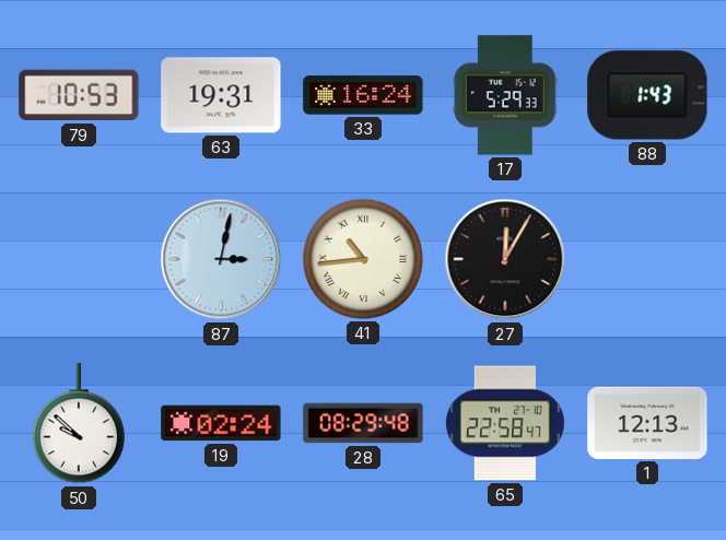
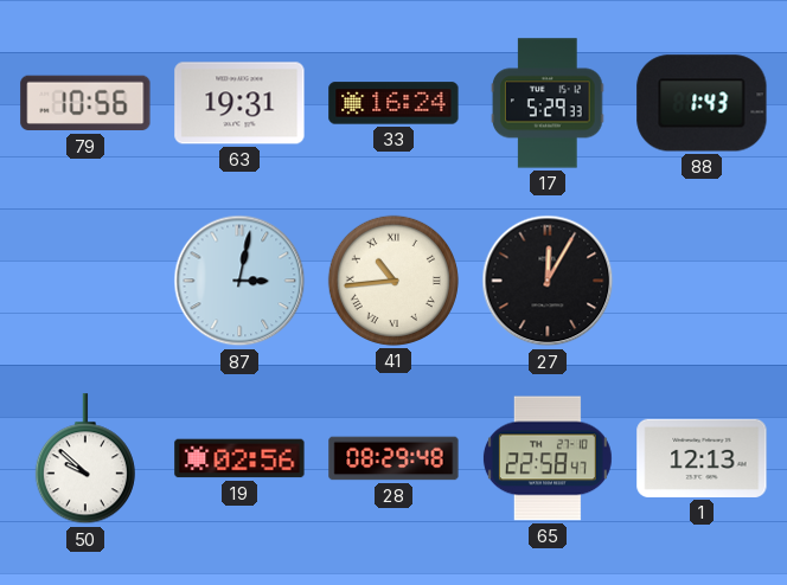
79: 10:53 -> 10:56 (85, 103)
19: 02:24 -> 02:56 (239, 458)
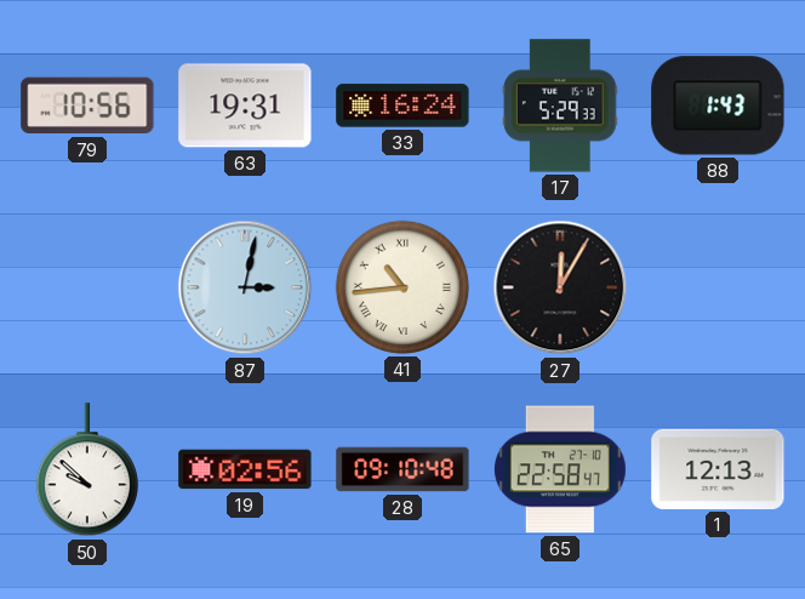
28: 08:29 -> 09:10 (402, 469)
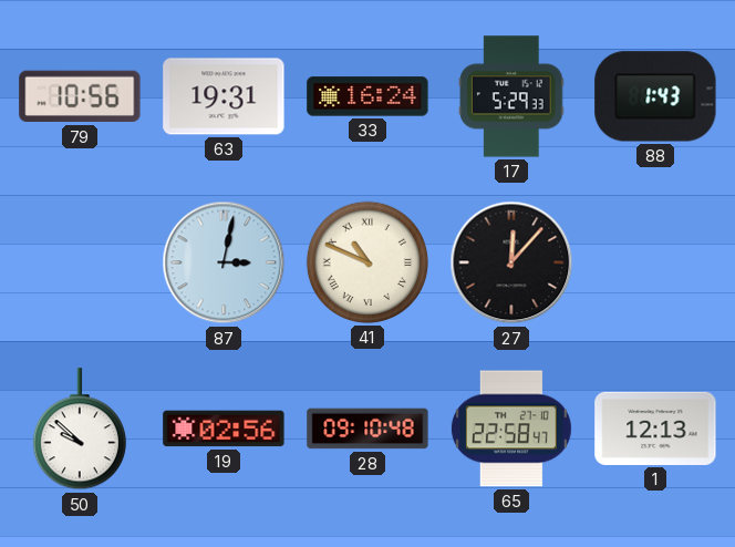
41: 10:44 -> 10:49 (367, 262)
27: 12:05 -> 12:07 (511, 262)
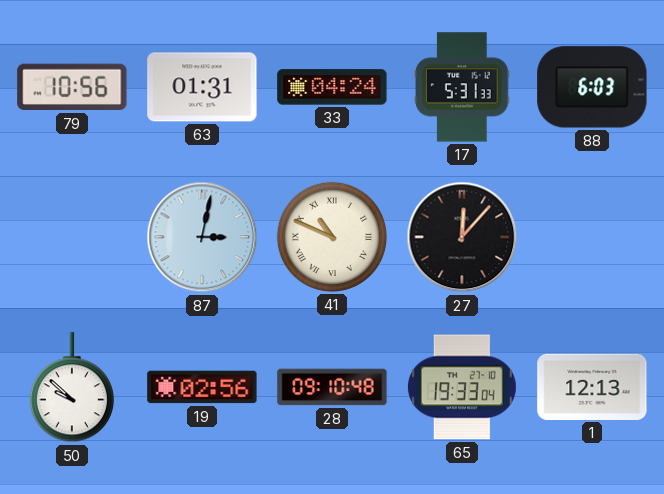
63: 19:31 -> 01:31 (202, 87)
33: 16:24 -> 04:24 (332, 87)
17: 5:29 -> 5:31 (462, 87)
88: 1:43 -> 6:03 (592, 87)
65: 22:58 -> 19:33 (462, 387)
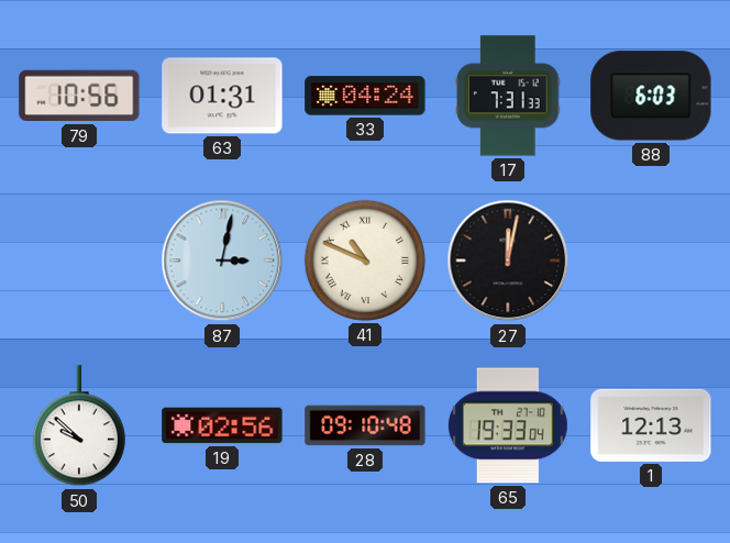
17: 5:31 -> 7:31 (508, 96)
27: 12:07 -> 12:02 (508, 261)
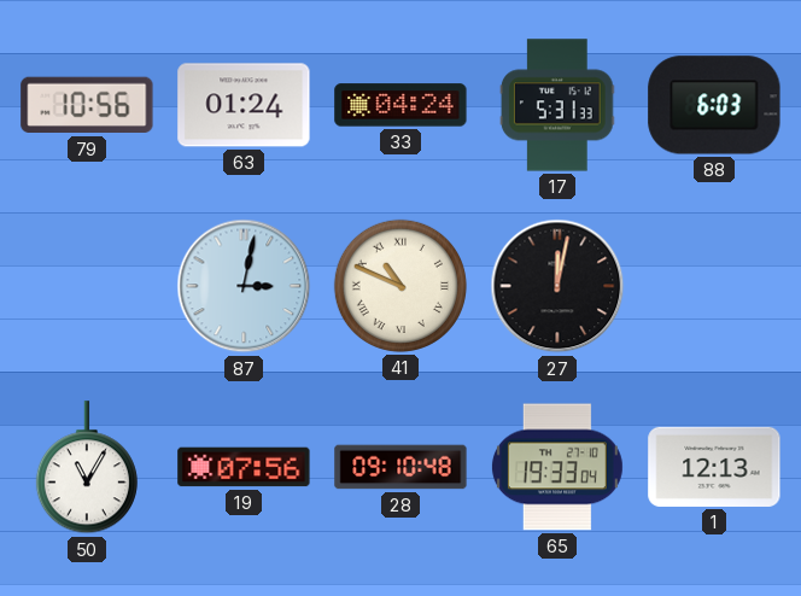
63: 01:31 -> 01:24 (244, 105)
17: 7:31 -> 5:31 (557, 105)
50: 9:52 -> 11:05 (87, 468)
19: 02:56 -> 07:56 (244, 467)
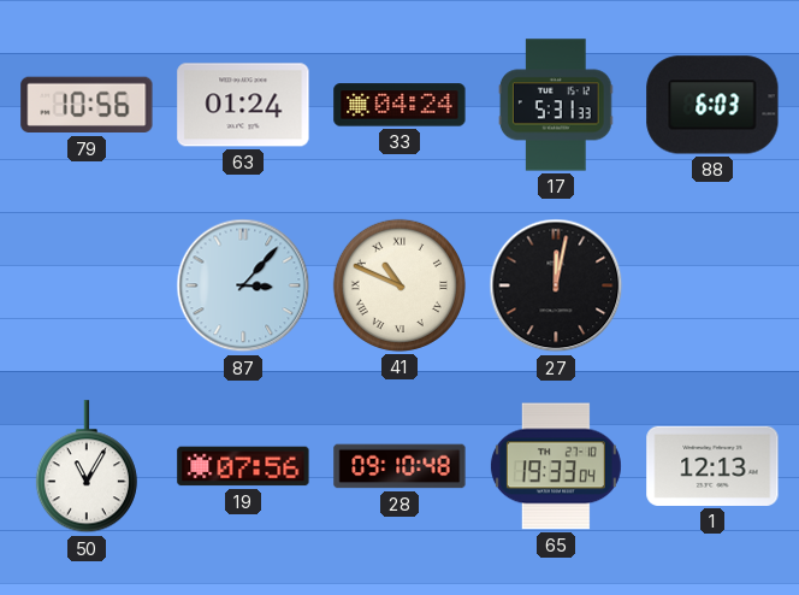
87: 3:02 -> 3:07 (243, 285)
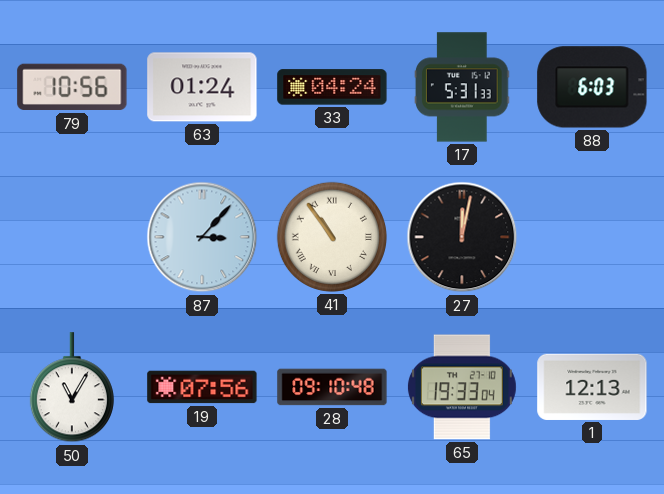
41: 10:49 -> 10:54 (332, 237)
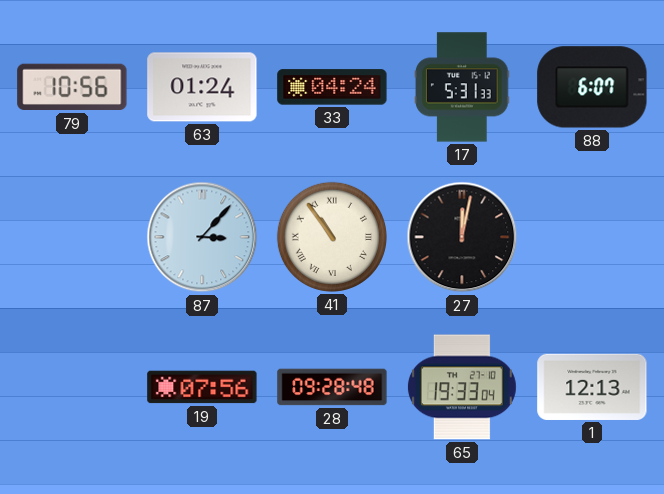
88: 6:03 -> 6:07 (592, 87)
50: 11:05 -> none (72, 388)
28: 09:10 -> 09:28 (332, 387)
